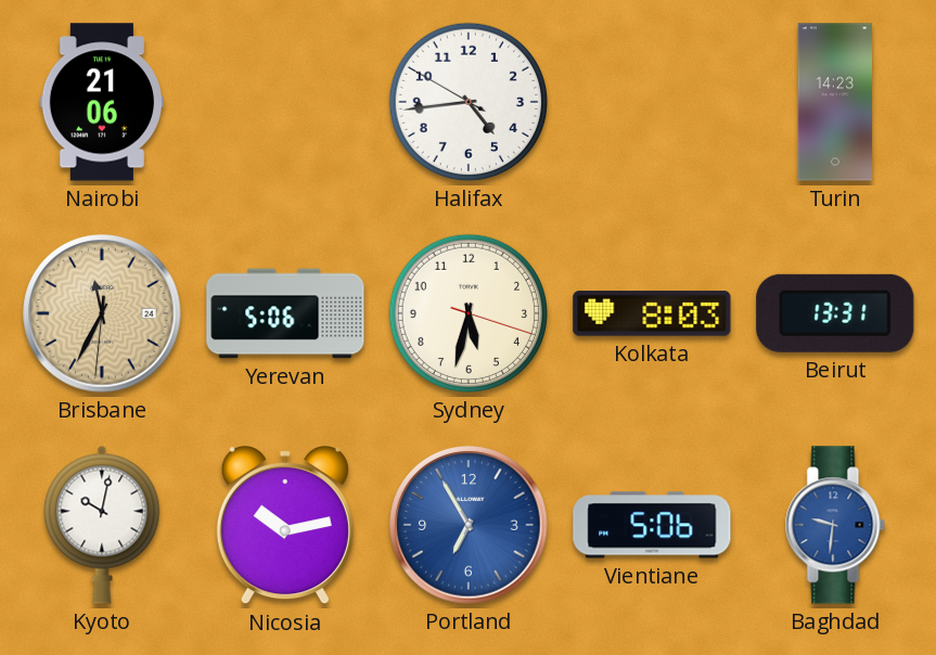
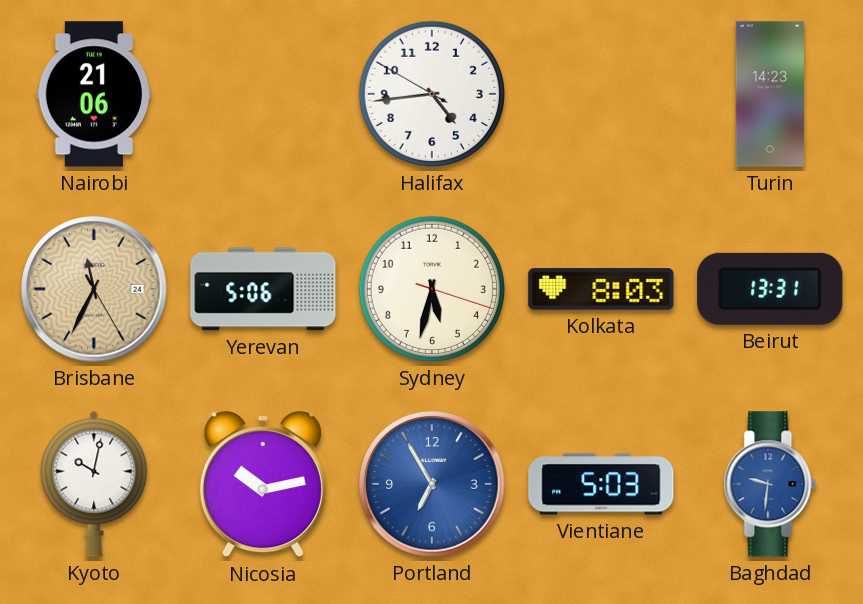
Brisbane: 11:34:31 -> 11:34:25 (94, 289)
Vientiane: 5:06 -> 5:03 (601, 484)
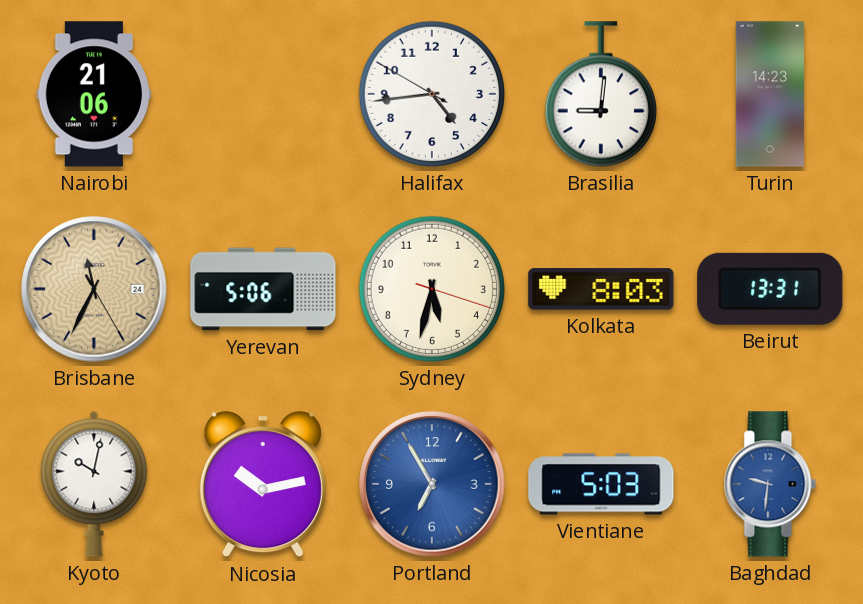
Brasilia: none -> 9:01 (601, 94)
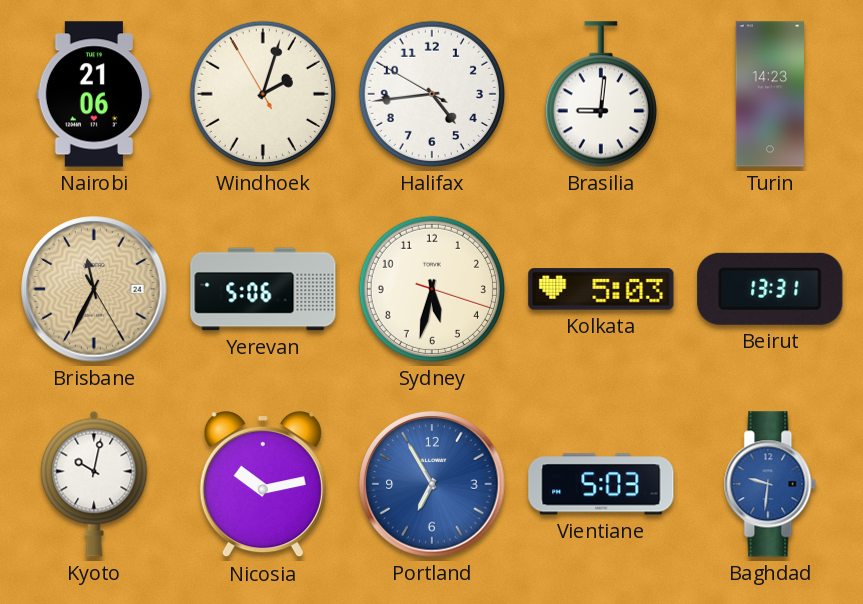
Windhoek: none -> 2:02 (263, 94)
Kolkata: 8:03 -> 5:03 (601, 289)
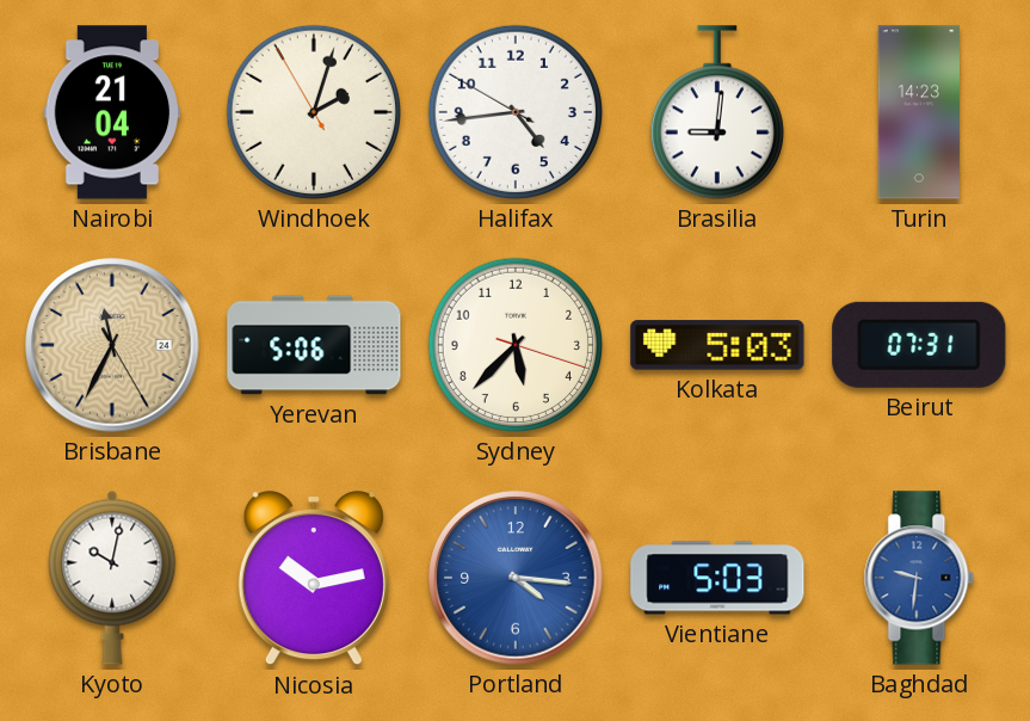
Nairobi: 21:06 -> 21:04 (112, 112)
Sydney: 5:32 -> 5:37 (516, 345)
Beirut: 13:31 -> 07:31 (919, 345)
Portland: 6:55 -> 4:16 (516, 578)
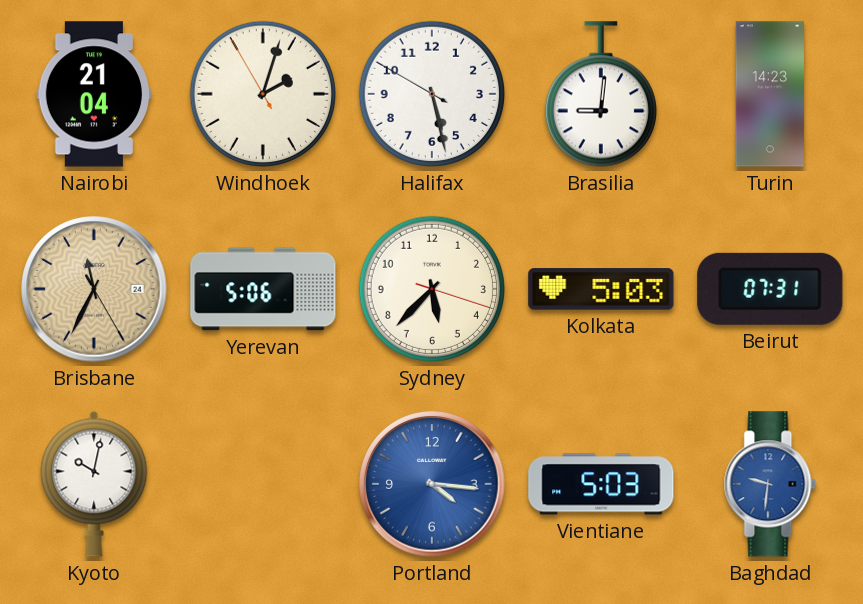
Halifax: 4:43 -> 5:27 (432, 94)
Nicosia: 10:13 -> none (314, 579)
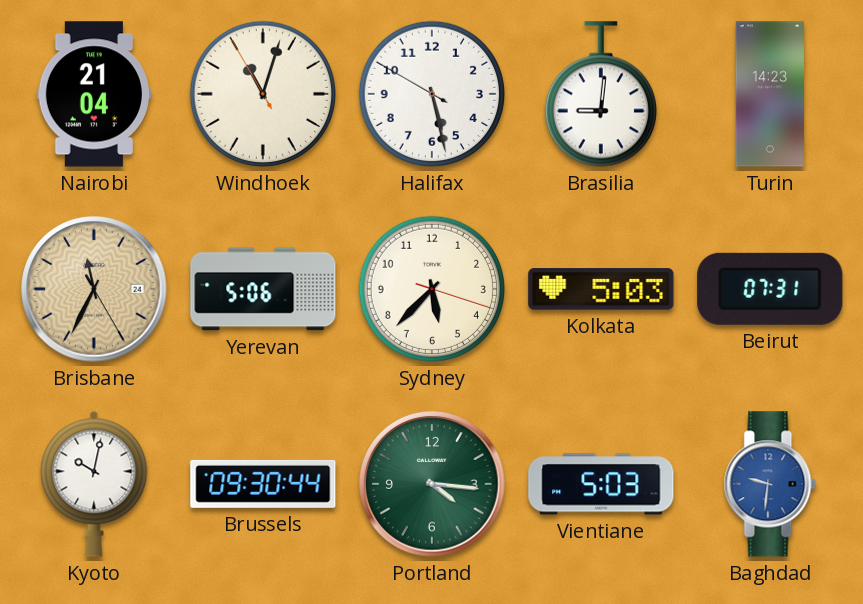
Windhoek: 2:02 -> 11:02 (263, 94)
Brussels: none -> 09:30 (263, 484)
Portland dial: blue -> green (432, 484)
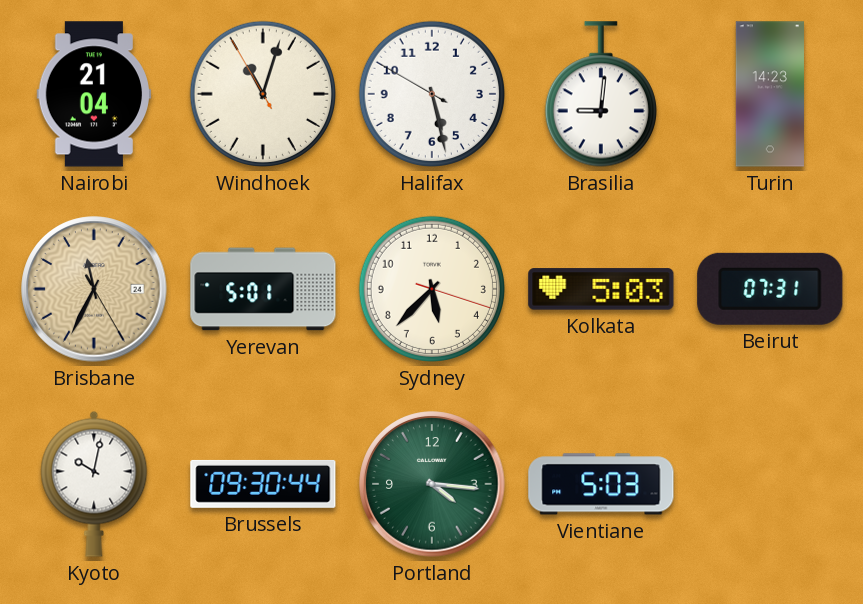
Yerevan: 5:06 -> 5:01 (263, 289)
Baghdad: 9:31 -> none (770, 484)
